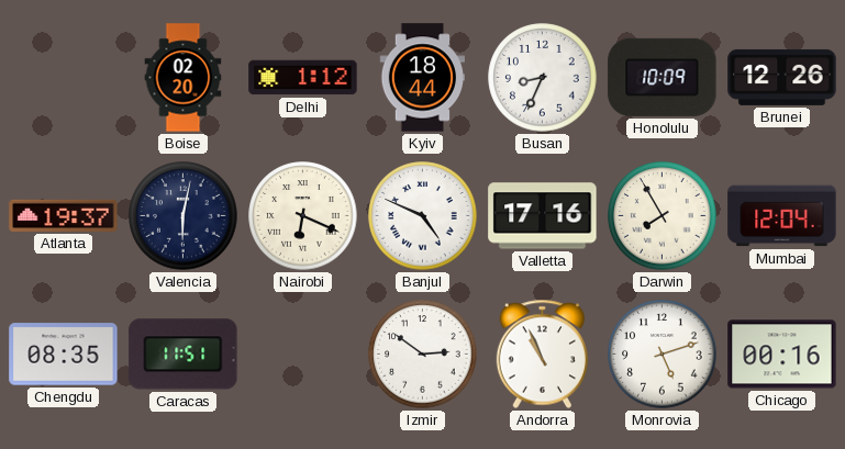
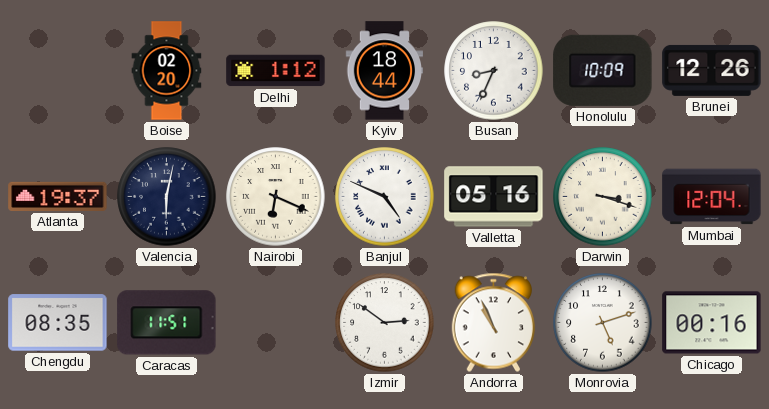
Valletta: 17:16 -> 05:16 (494, 197)
Darwin: 7:55 -> 3:18 (603, 197)
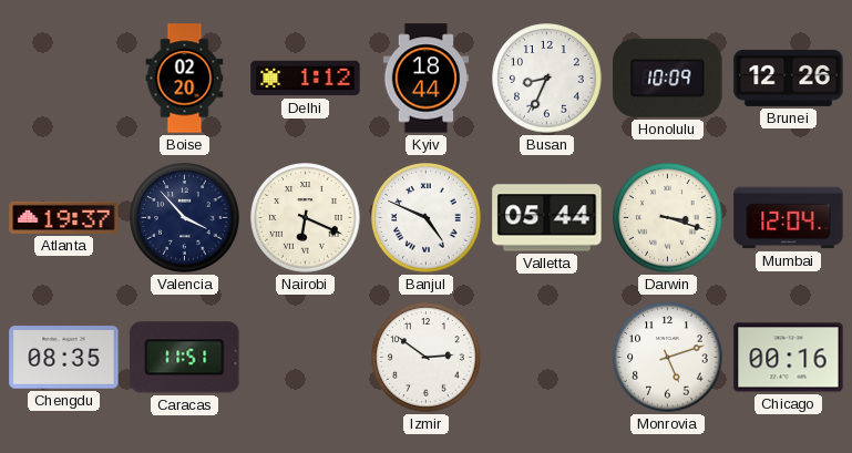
Valencia: 6:02 -> 3:53 (185, 218)
Valletta: 05:16 -> 05:44 (547, 218)
Andorra: 10:56 -> none (494, 323)
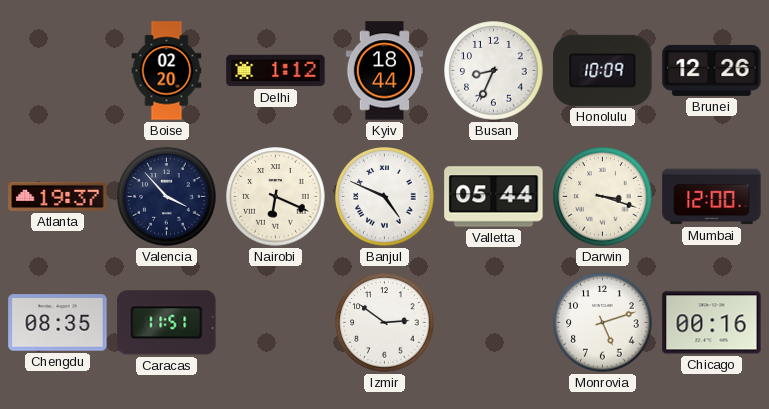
Mumbai: 12:04 -> 12:00 (712, 197)
